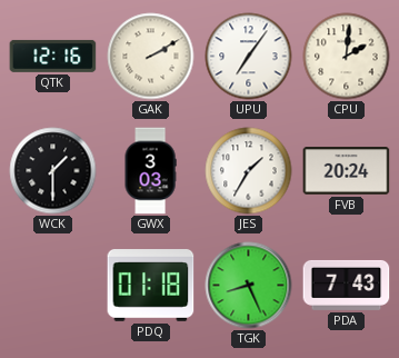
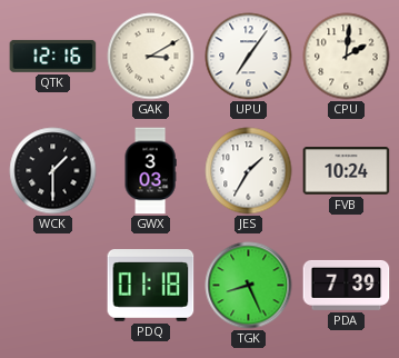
GAK: 2:10 -> 3:10 (151, 57)
FVB: 20:24 -> 10:24 (347, 171)
PDA: 7:43 -> 7:39 (347, 285)
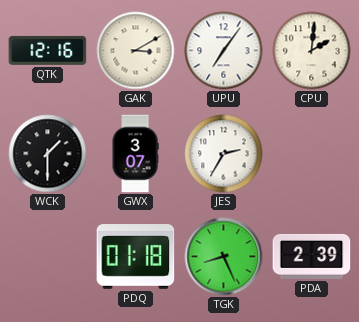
GWX: 3:03 -> 3:07 (135, 154)
JES: 1:35 -> 2:35 (224, 154)
FVB: 10:24 -> none (347, 171)
PDA: 7:39 -> 2:39 (312, 256)
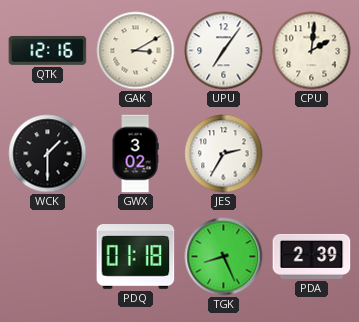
GWX: 3:07 -> 3:02 (135, 154)
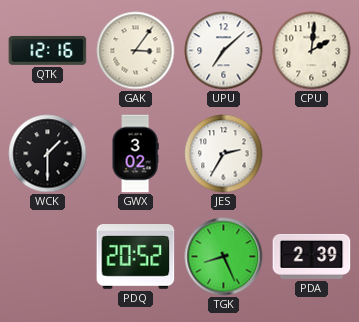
GAK: 3:10 -> 3:06 (136, 51)
UPU: 7:06 -> 7:08 (224, 51)
PDQ: 01:18 -> 20:52 (136, 257)
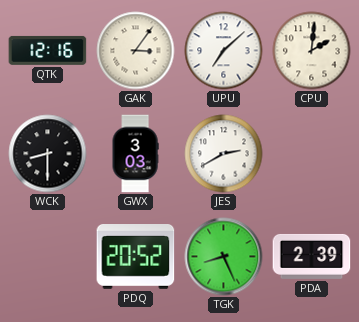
WCK: 1:30 -> 8:30 (48, 154)
GWX: 3:02 -> 3:03 (135, 154)
JES: 2:35 -> 2:40 (224, 154)
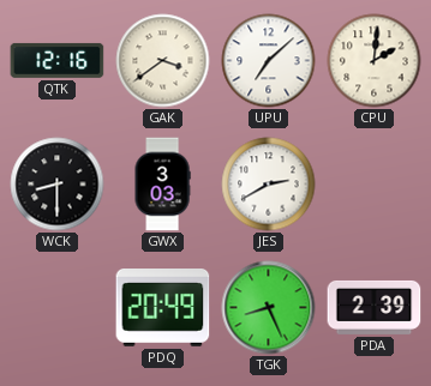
GAK: 3:06 -> 3:39 (163, 61)
PDQ: 20:52 -> 20:49 (163, 308)
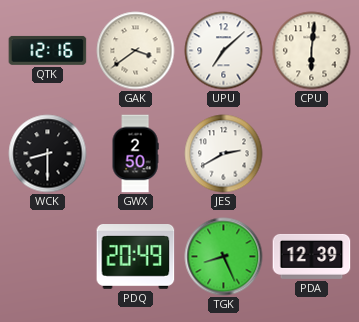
CPU: 2:01 -> 6:01 (312, 51)
GWX: 3:03 -> 2:50 (135, 154)
PDA: 2:39 -> 12:39 (312, 256)
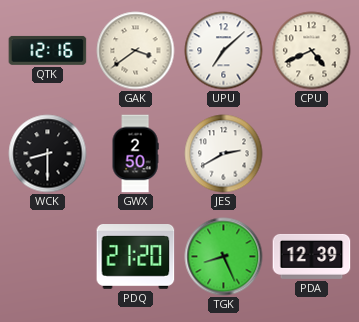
CPU: 6:01 -> 4:41 (312, 51)
PDQ: 20:49 -> 21:20 (136, 257)
